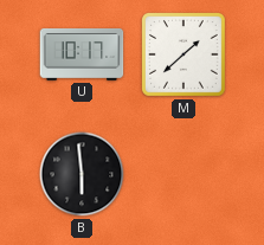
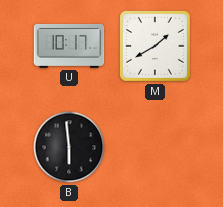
M: 1:38 -> 1:40 (156, 47)
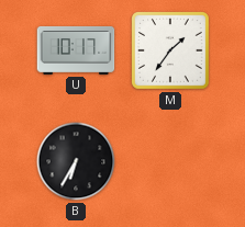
M: 1:40 -> 1:36 (171, 52)
B: 5:59 -> 6:35 (76, 161)
